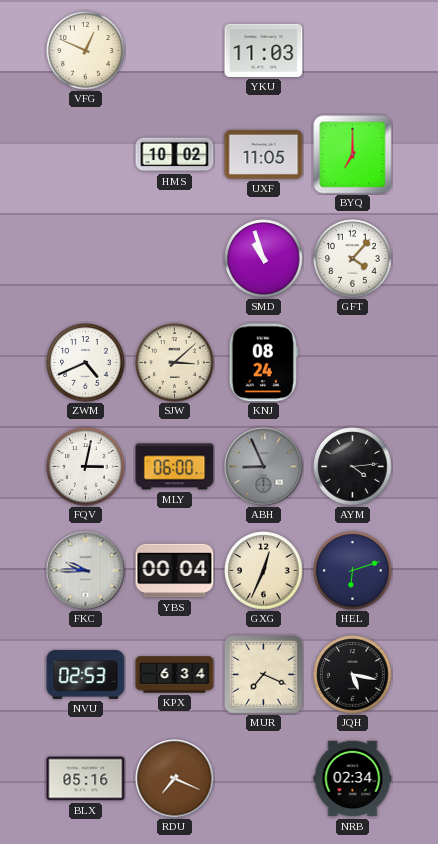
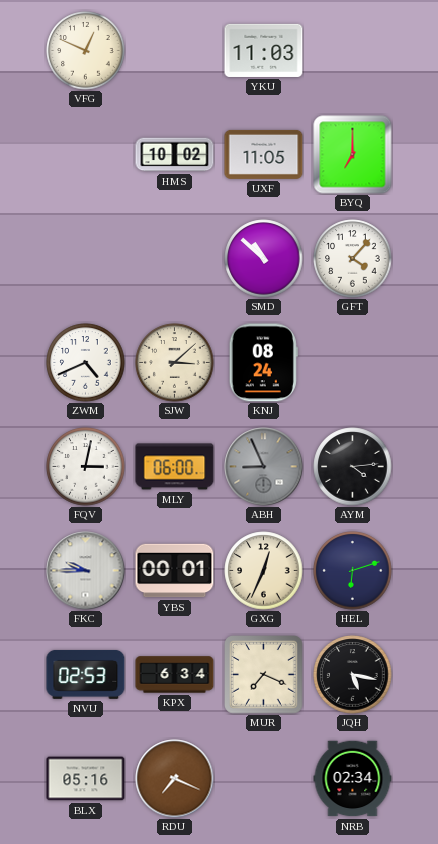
SMD: 10:57 -> 10:52 (264, 259)
YBS: 00:04 -> 00:01 (175, 571)
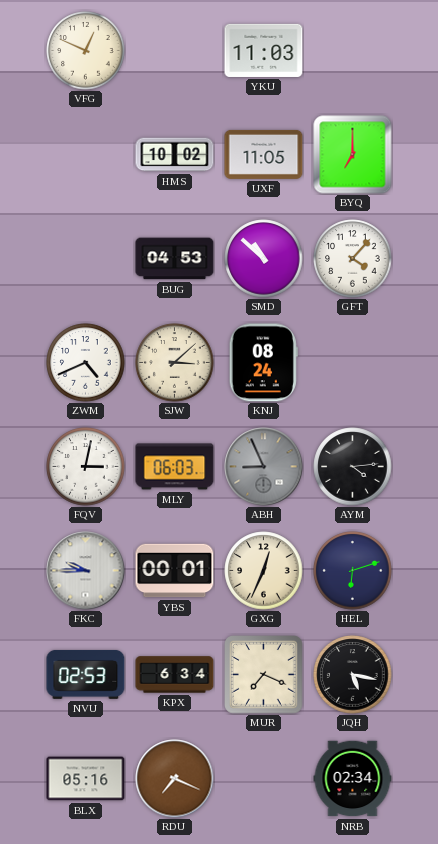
BUG: none -> 04:53 (175, 259)
MLY: 06:00 -> 06:03 (175, 467)
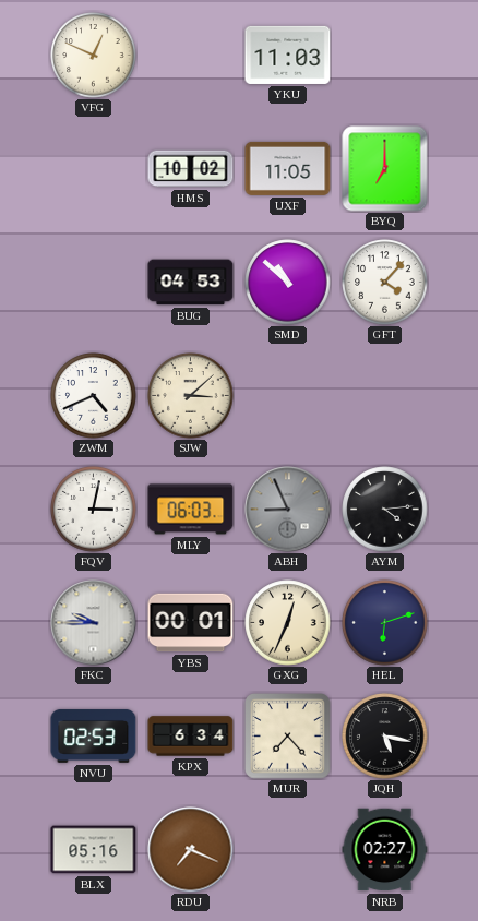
KNJ: 08:24 -> none (263, 363)
MUR: 7:19 -> 7:23 (288, 737)
NRB: 02:34 -> 02:27 (385, 850)
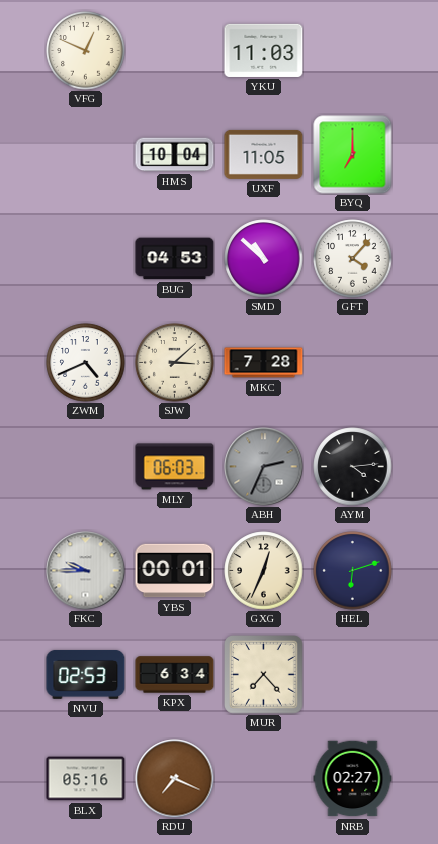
HMS: 10:02 -> 10:04 (175, 155)
MKC: none -> 7:28 (264, 363)
FQV: 3:02 -> none (94, 510)
ABH: 8:56 -> 2:34 (264, 467)
JQH: 5:17 -> none (385, 737)
